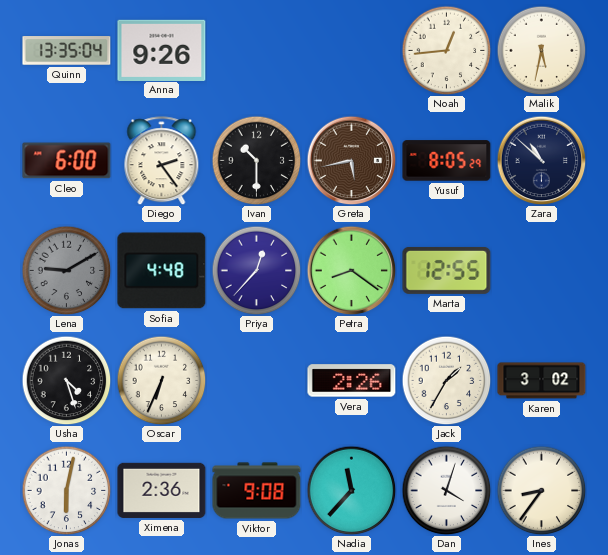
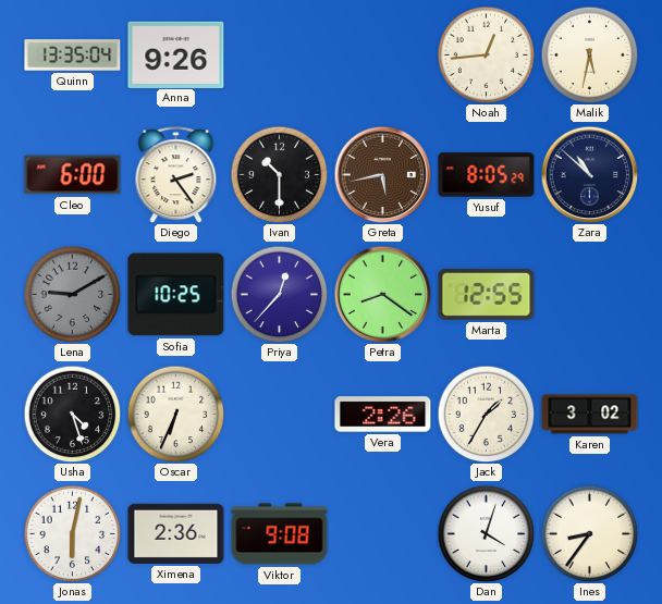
Sofia: 4:48 -> 10:25 (176, 295)
Nadia: 11:37 -> none (351, 490)
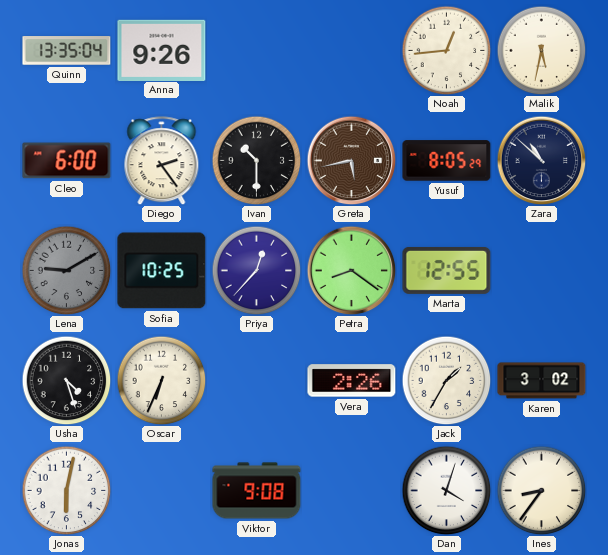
Ximena: 2:36 -> none (176, 533)
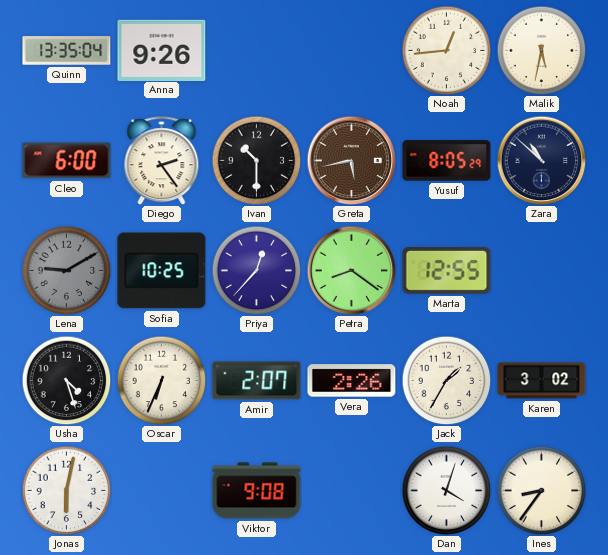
Amir: none -> 2:07 (257, 381)
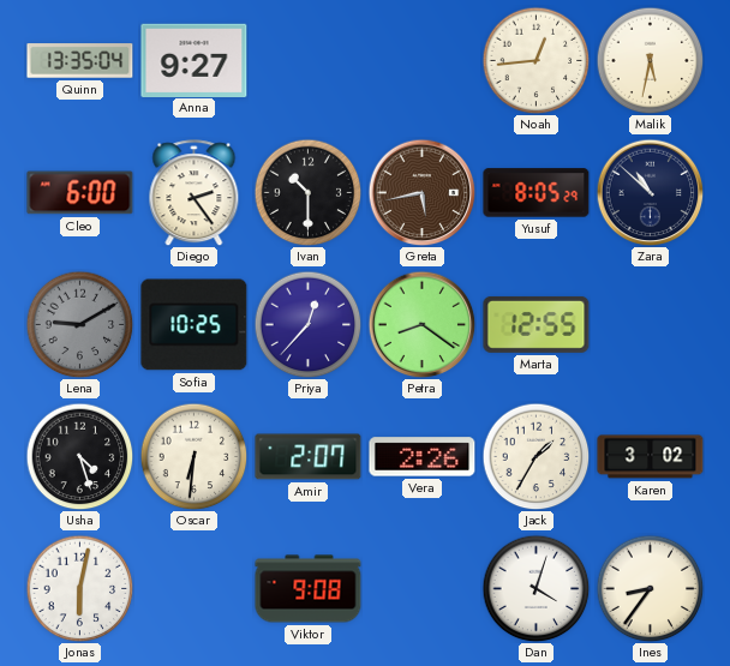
Anna: 9:26 -> 9:27 (195, 60)
Oscar: 6:34 -> 6:31 (193, 456)
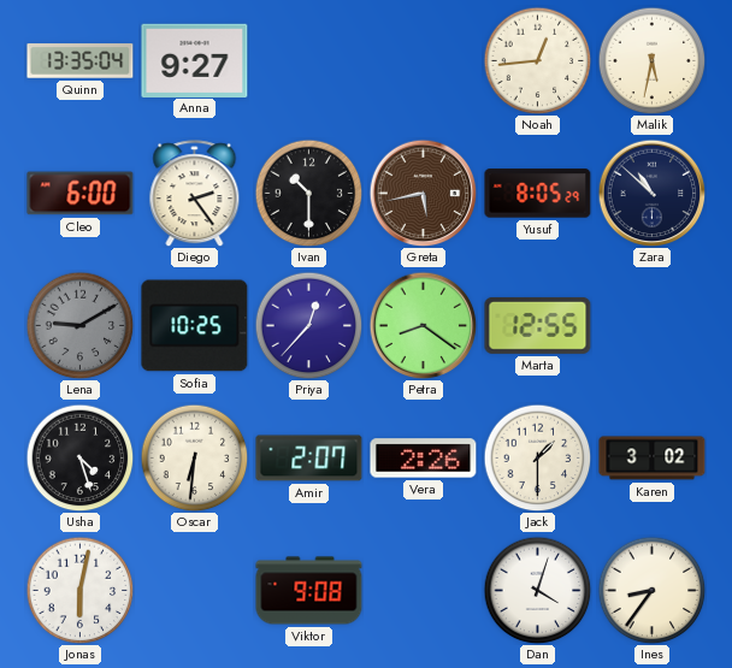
Jack: 1:35 -> 1:30 (537, 457)
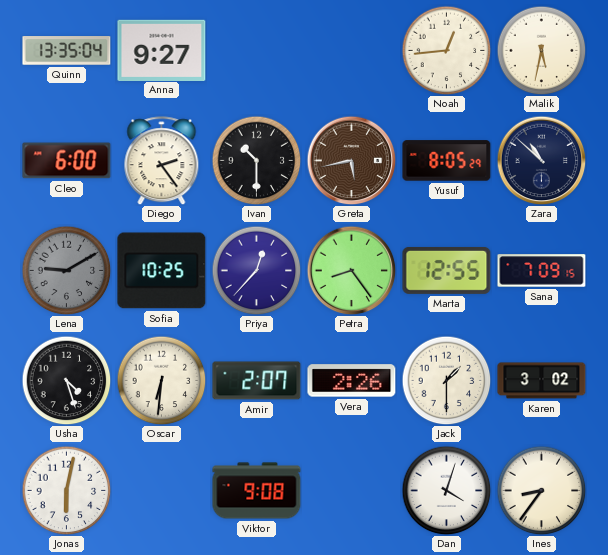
Petra: 8:21 -> 8:24 (351, 270)
Sana: none -> 7:09 (542, 271)
